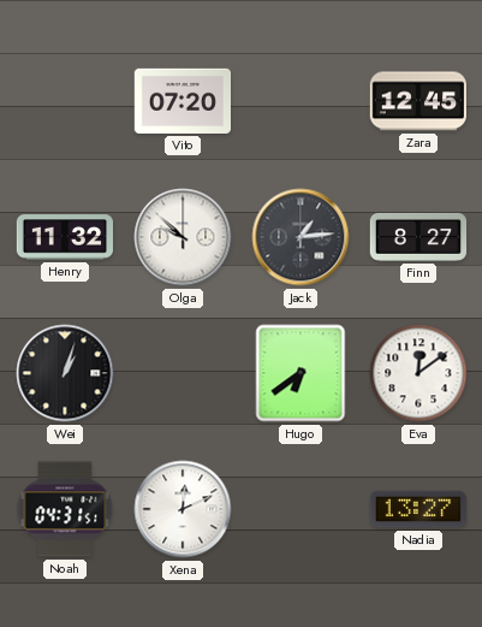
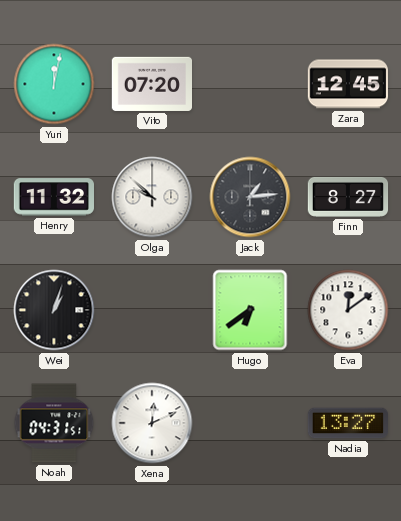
Yuri: none -> 12:02 (54, 84)
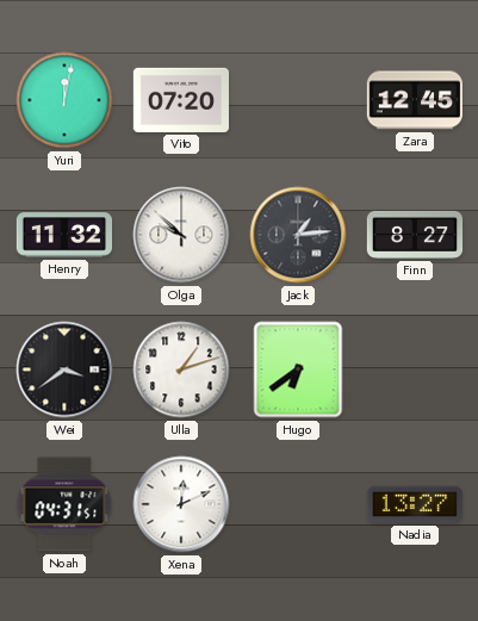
Wei: 1:03 -> 3:39 (64, 370)
Ulla: none -> 1:12 (181, 370)
Eva: 12:09 -> none (348, 310)
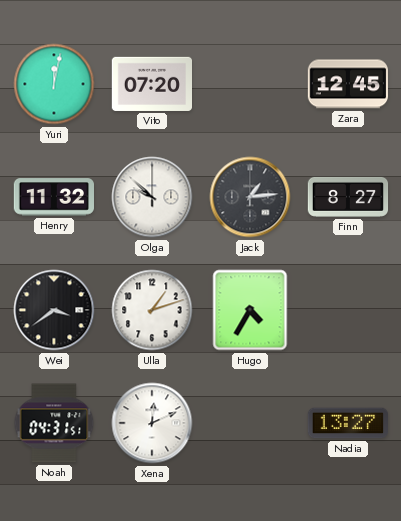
Hugo: 6:39 -> 4:35 (250, 310)
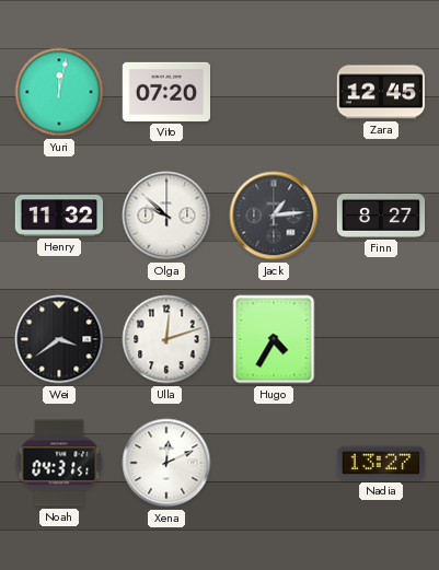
Ulla: 1:12 -> 12:12 (166, 339)
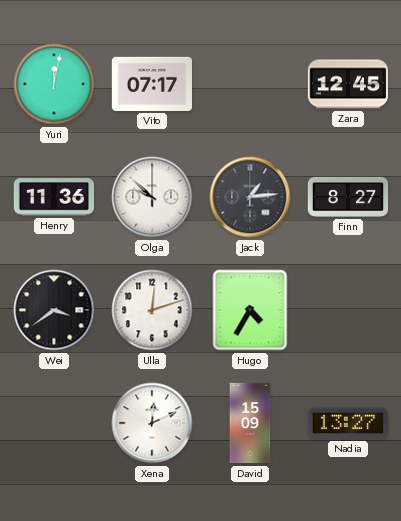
Vito: 07:20 -> 07:17 (151, 84)
Henry: 11:32 -> 11:36 (53, 197)
Noah: 04:31 -> none (59, 463)
David: none -> 15:09 (250, 423)
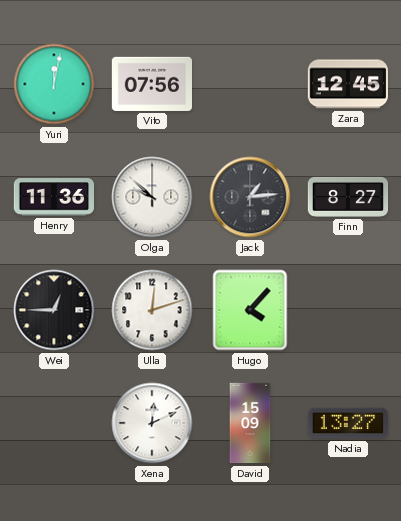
Vito: 07:17 -> 07:56 (151, 84)
Wei: 3:39 -> 12:45 (54, 310)
Hugo: 4:35 -> 4:07 (250, 310)
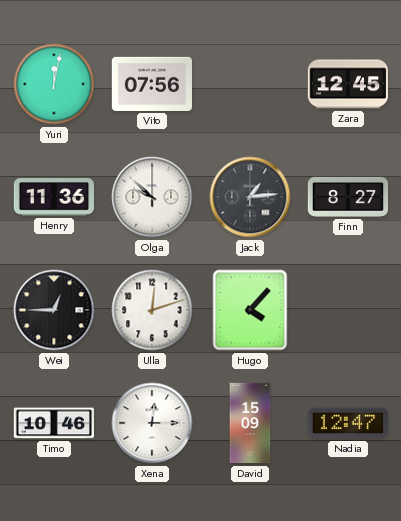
Timo: none -> 10:46 (53, 423)
Xena: 12:11 -> 12:15 (152, 423)
Nadia: 13:27 -> 12:47 (347, 423)
